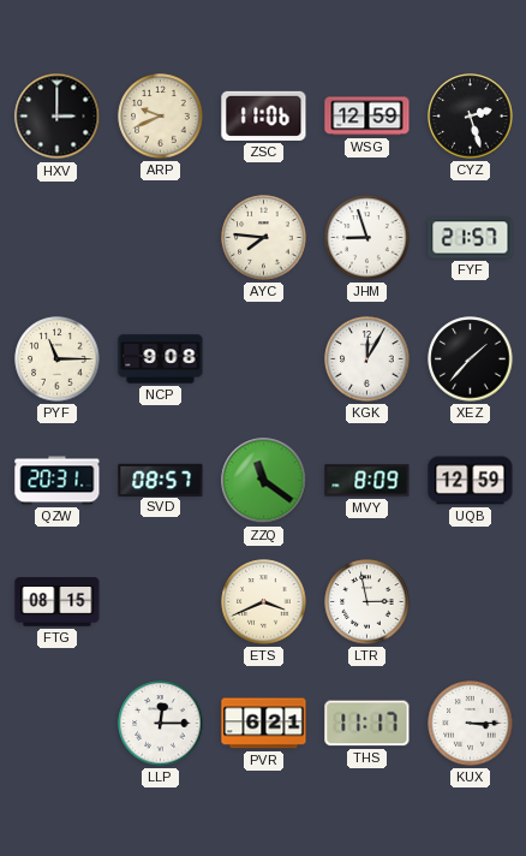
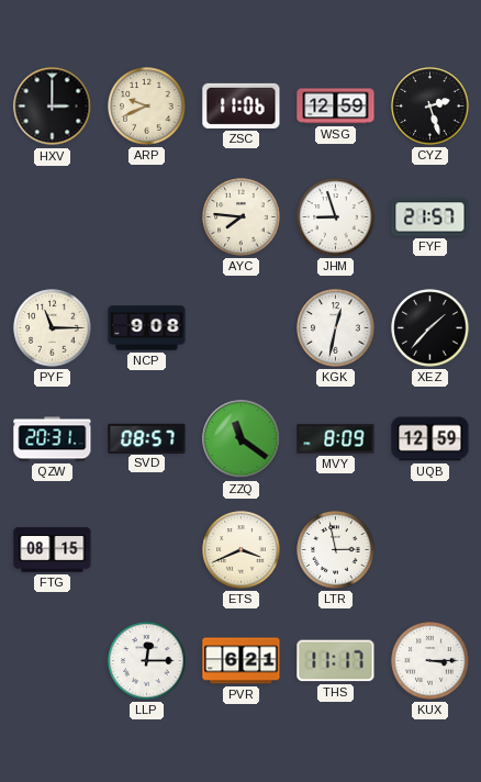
KGK: 12:05 -> 12:32 (336, 328)
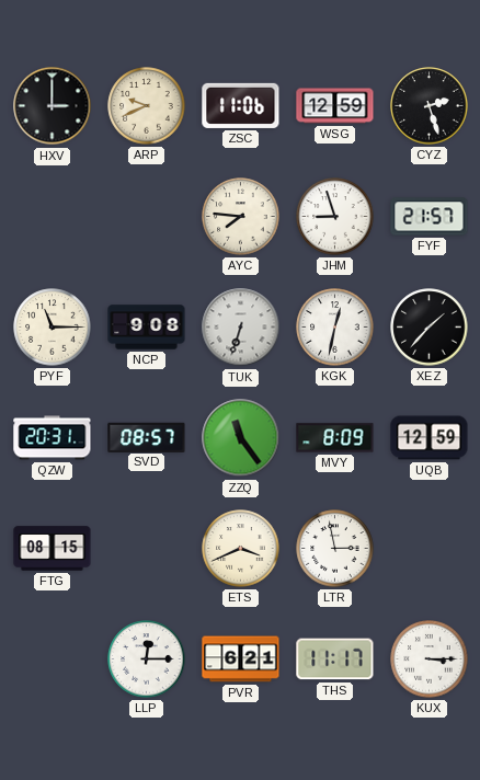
TUK: none -> 6:33 (241, 328)
ZZQ: 11:21 -> 11:24 (241, 438)
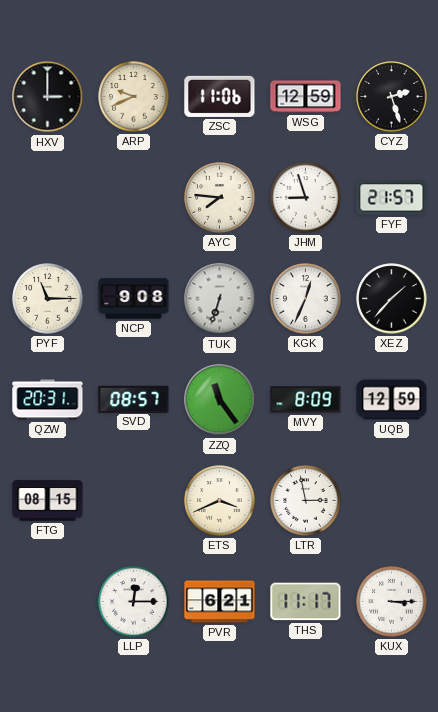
KGK: 12:32 -> 12:34 (306, 299)
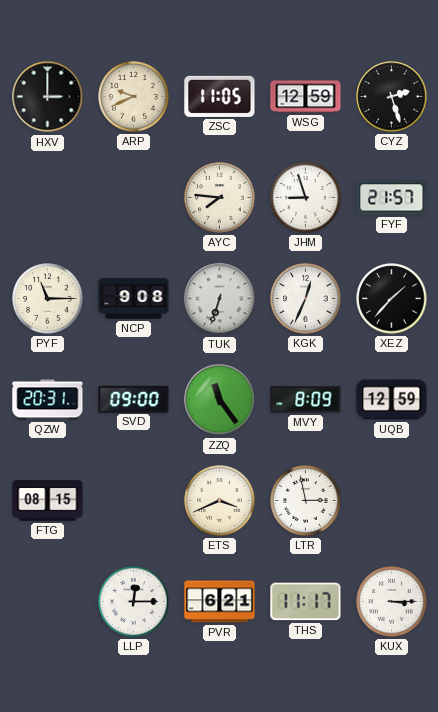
ZSC: 11:06 -> 11:05 (220, 96)
SVD: 08:57 -> 09:00 (134, 399)
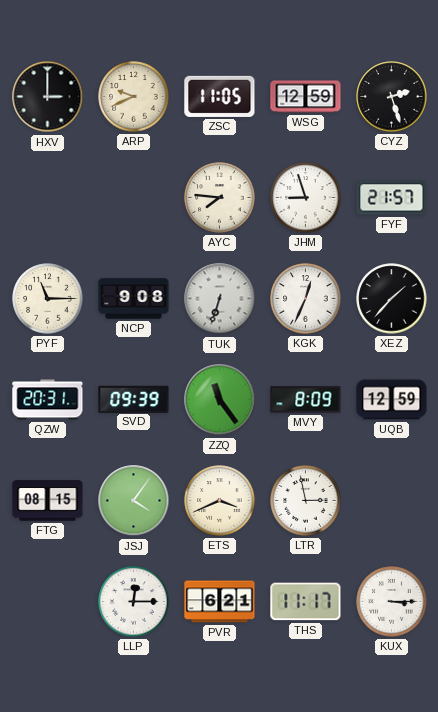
SVD: 09:00 -> 09:39 (134, 399)
JSJ: none -> 4:06 (134, 501)
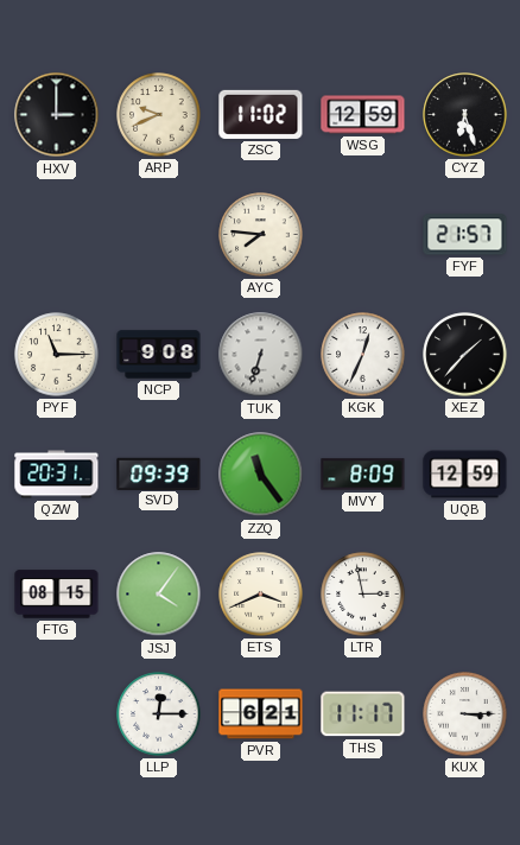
ZSC: 11:05 -> 11:02 (261, 114)
CYZ: 2:27 -> 6:27 (465, 115)
JHM: 8:57 -> none (306, 198)
